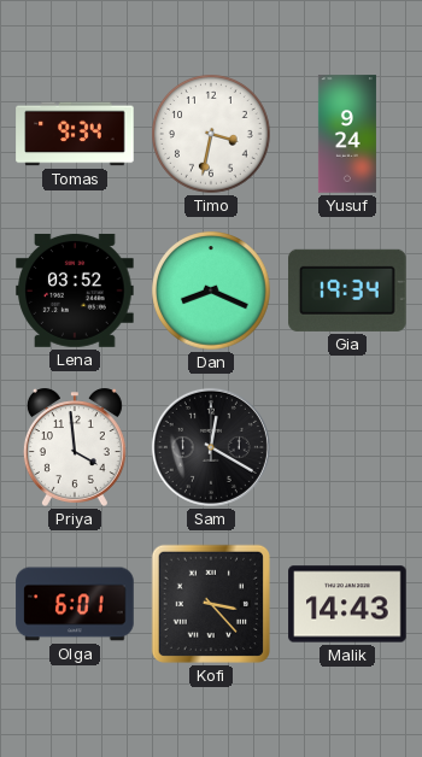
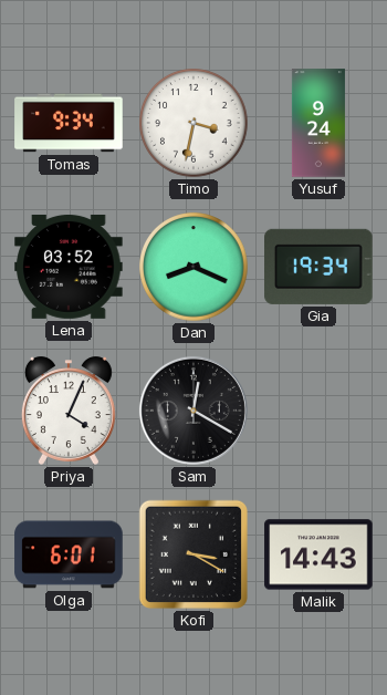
Priya: 3:59 -> 4:04 (69, 411)
Kofi: 3:23 -> 3:20 (193, 554)
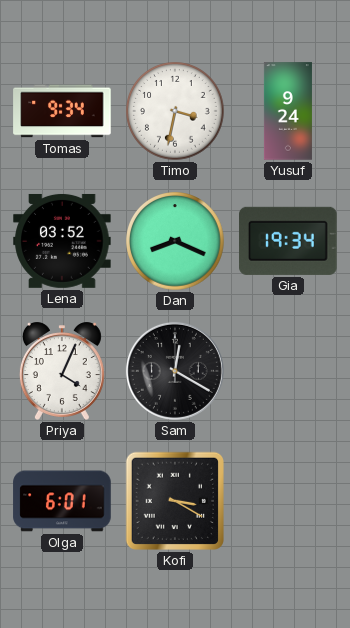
Malik: 14:43 -> none (318, 554)
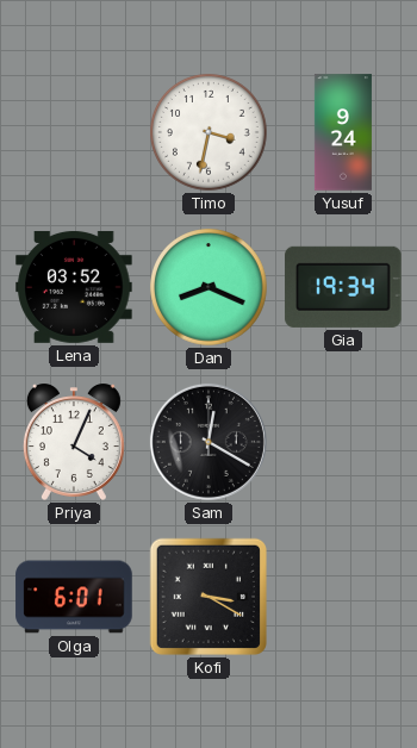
Tomas: 9:34 -> none (62, 111)
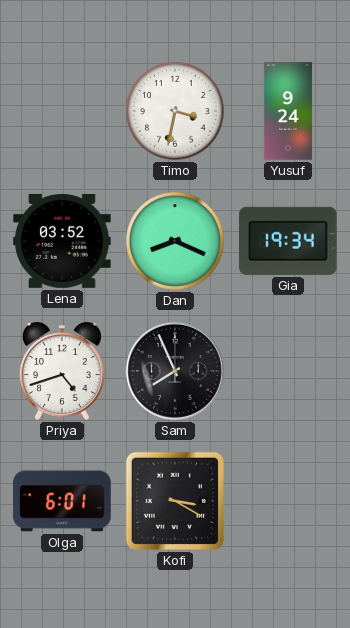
Priya: 4:04 -> 4:42 (62, 371)
Sam: 12:20 -> 7:56 (175, 371)
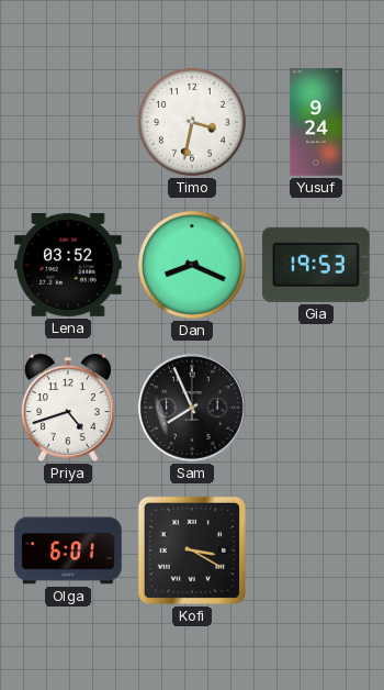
Gia: 19:34 -> 19:53 (316, 265)
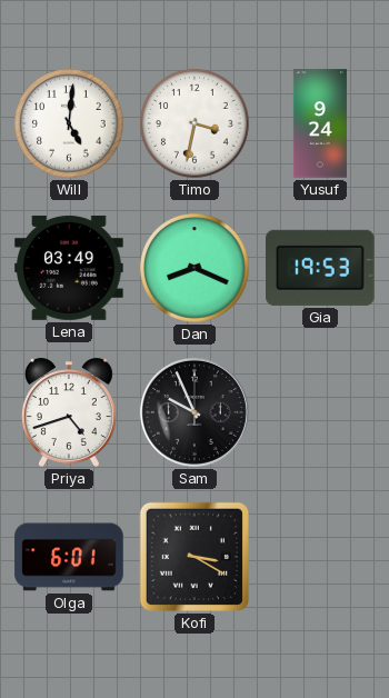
Will: none -> 5:01 (69, 123)
Lena: 03:52 -> 03:49 (69, 268)
Sam: 7:56 -> 9:56 (194, 412)
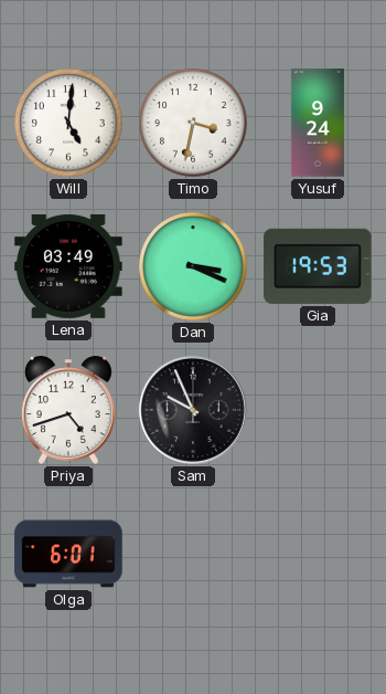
Dan: 8:19 -> 3:19 (193, 266)
Kofi: 3:20 -> none (194, 557)
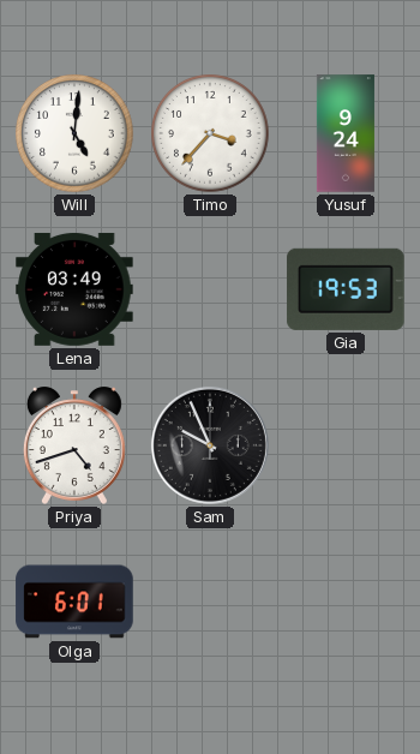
Timo: 3:32 -> 3:37 (210, 133)
Dan: 3:19 -> none (193, 266)
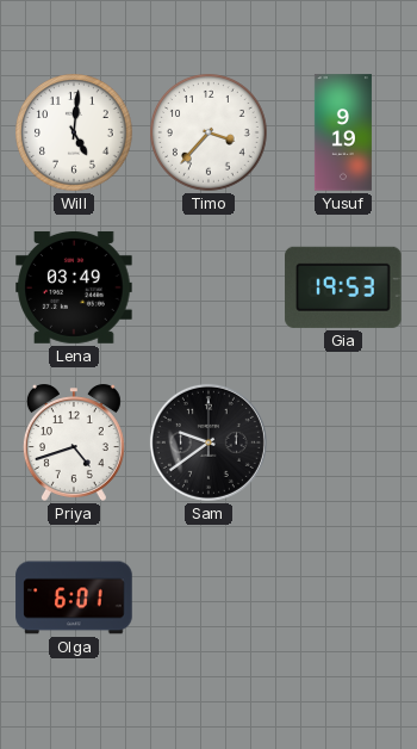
Yusuf: 9:24 -> 9:19 (343, 132)
Sam: 9:56 -> 9:39 (208, 442)
